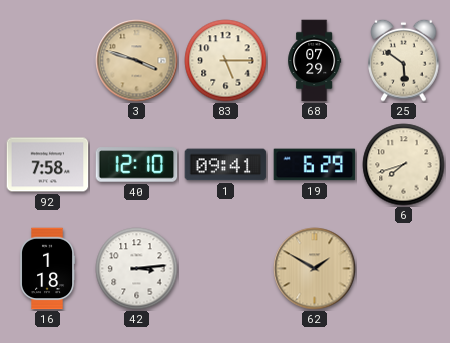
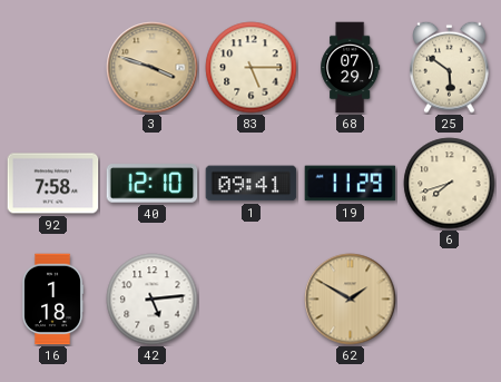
19: 6:29 -> 11:29 (351, 184)
42: 3:14 -> 5:14 (153, 300)
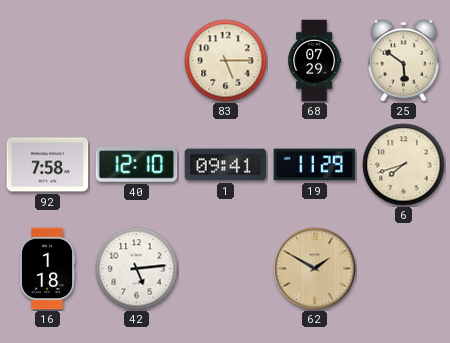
3: 3:48 -> none (153, 68)
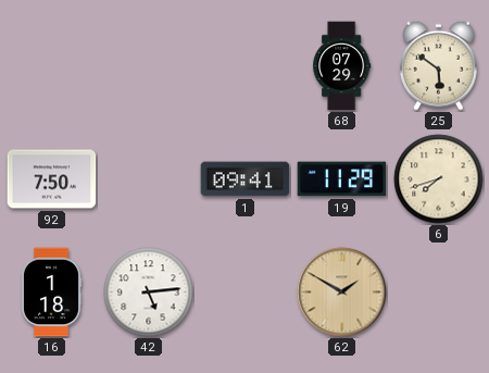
83: 5:15 -> none (226, 61)
92: 7:58 -> 7:50 (52, 179)
40: 12:10 -> none (137, 165)
